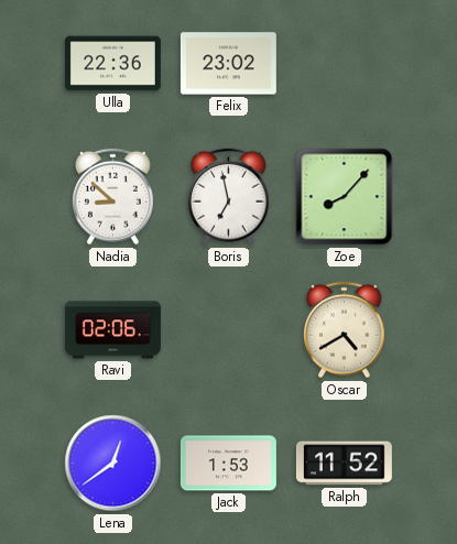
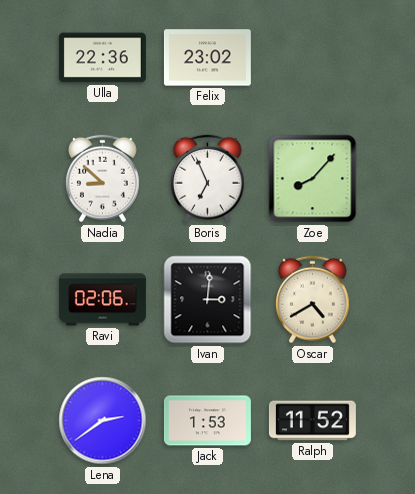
Boris: 6:58 -> 6:56 (208, 179)
Ivan: none -> 3:01 (208, 300)
Lena: 12:39 -> 2:39 (103, 421)
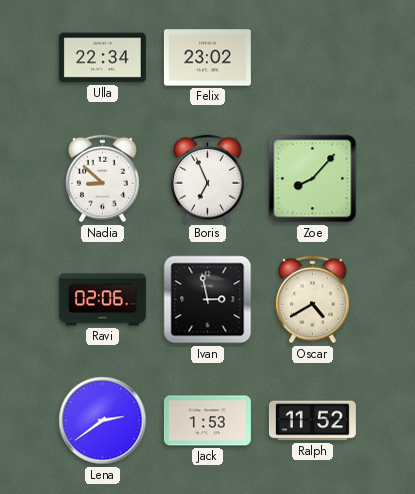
Ulla: 22:36 -> 22:34 (102, 58)
Ivan: 3:01 -> 2:58 (208, 300)
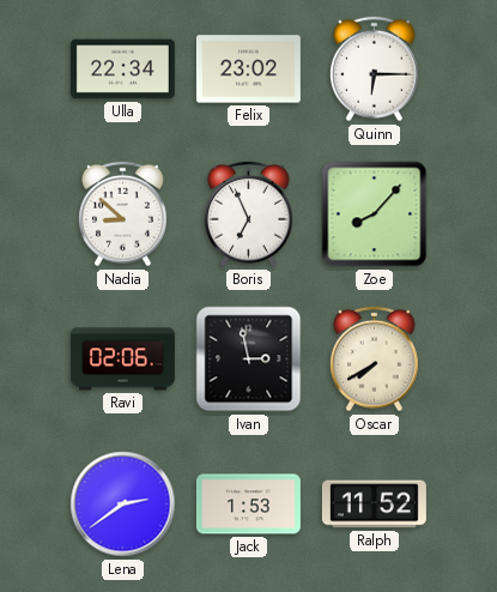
Quinn: none -> 6:15 (375, 70)
Oscar: 4:40 -> 7:40 (375, 360)
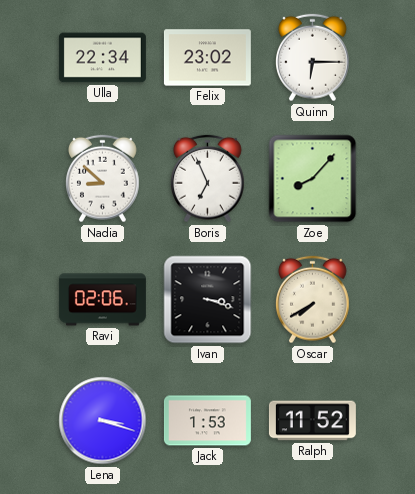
Ivan: 2:58 -> 3:18 (208, 300)
Lena: 2:39 -> 3:18 (103, 421)
